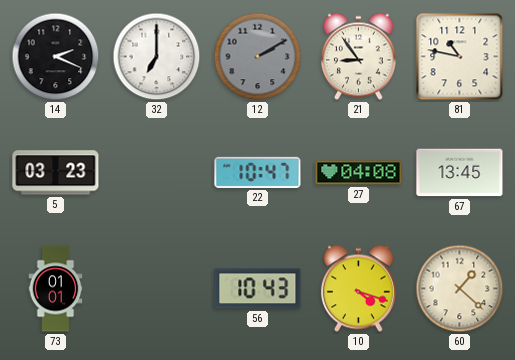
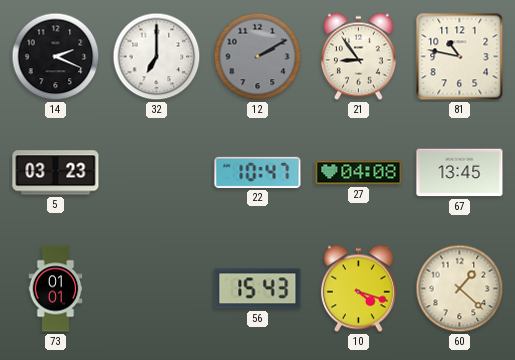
56: 10:43 -> 15:43 (258, 289)
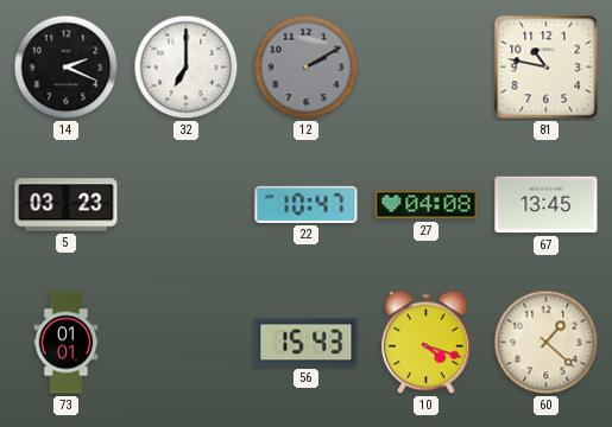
21: 8:54 -> none (358, 57)
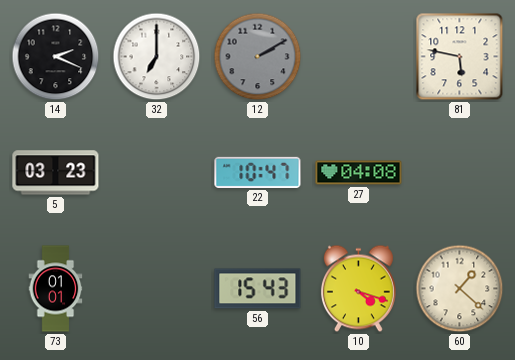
81: 10:47 -> 5:47 (460, 57)
67: 13:45 -> none (547, 205)
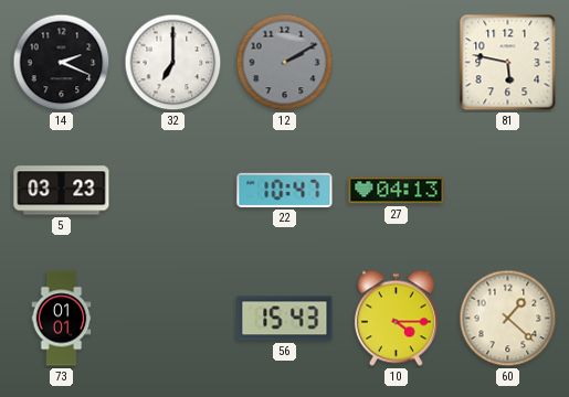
27: 04:08 -> 04:13 (397, 191)
10: 4:18 -> 4:15 (396, 319)
